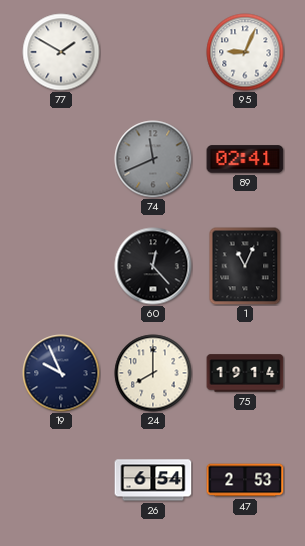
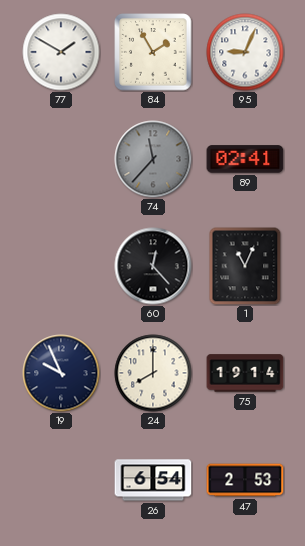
84: none -> 1:55 (153, 52)
74: 11:41 -> 11:37 (153, 159)
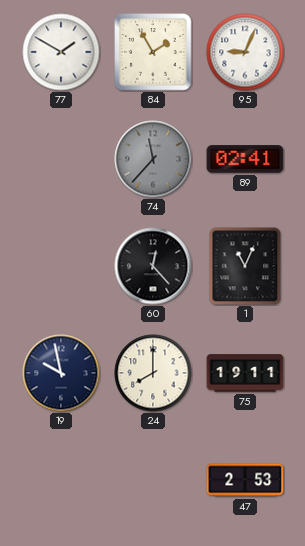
19: 9:56 -> 9:58 (61, 373)
75: 19:14 -> 19:11 (245, 373)
26: 6:54 -> none (153, 480)
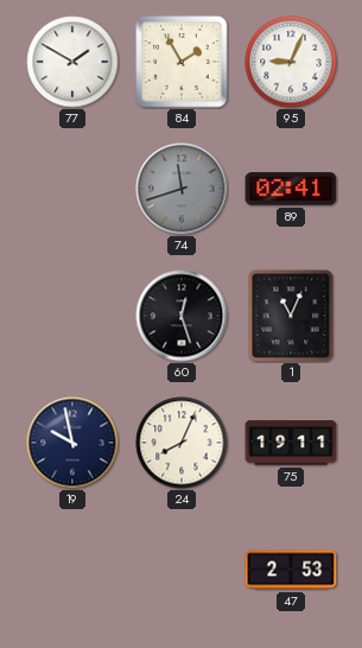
74: 11:37 -> 11:42 (182, 189)
60: 12:23 -> 12:27 (182, 316)
24: 8:00 -> 8:04 (182, 443)
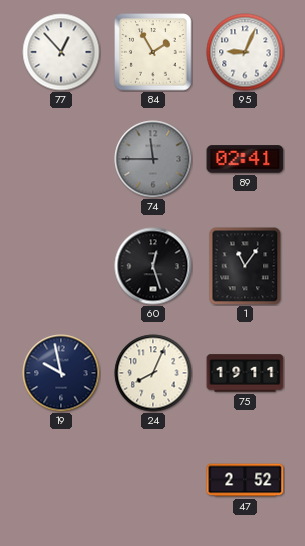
77: 1:50 -> 12:53 (61, 52)
74: 11:42 -> 11:45 (153, 159)
1: 11:04 -> 11:06 (245, 266)
47: 2:53 -> 2:52 (245, 480)
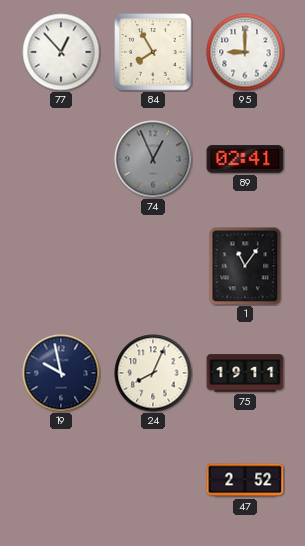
84: 1:55 -> 7:55 (153, 52)
95: 9:04 -> 9:00 (245, 52)
74: 11:45 -> 12:56 (153, 159)
60: 12:27 -> none (153, 266)
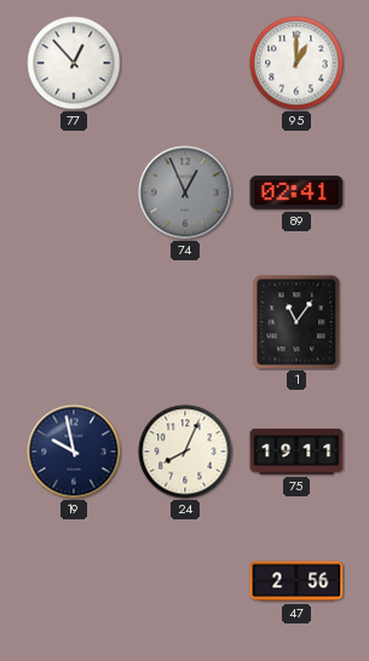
84: 7:55 -> none (153, 52)
95: 9:00 -> 1:00 (296, 63)
47: 2:52 -> 2:56 (296, 581)
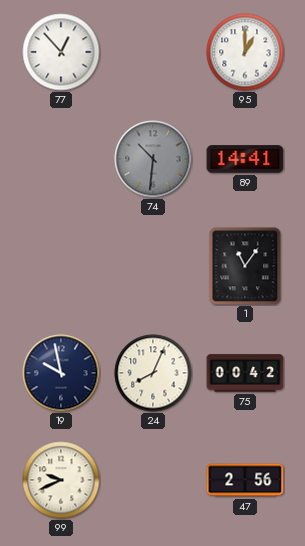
74: 12:56 -> 10:31 (153, 159)
89: 02:41 -> 14:41 (245, 159)
75: 19:11 -> 00:42 (245, 373)
99: none -> 9:41 (61, 480)
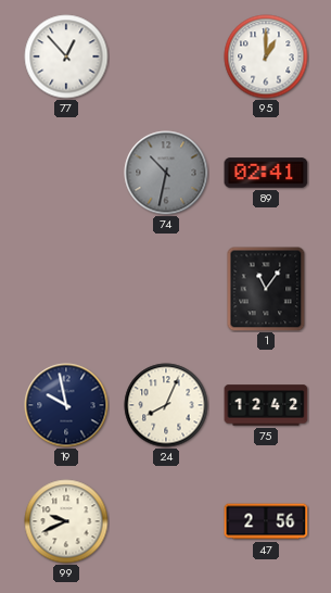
74: 10:31 -> 10:32 (166, 173)
89: 14:41 -> 02:41 (266, 173)
75: 00:42 -> 12:42 (266, 405)
